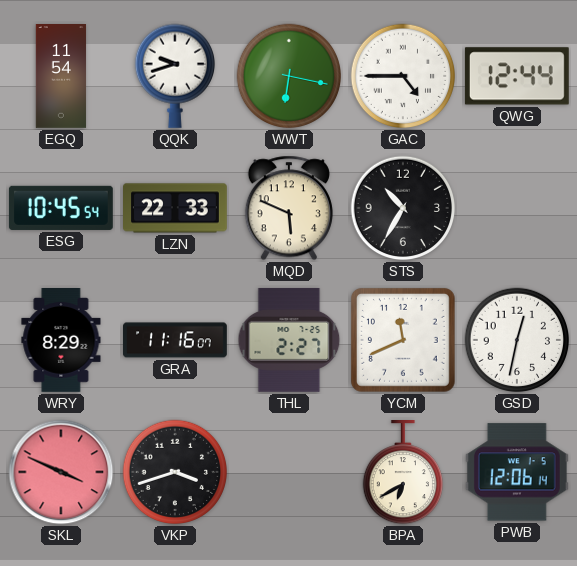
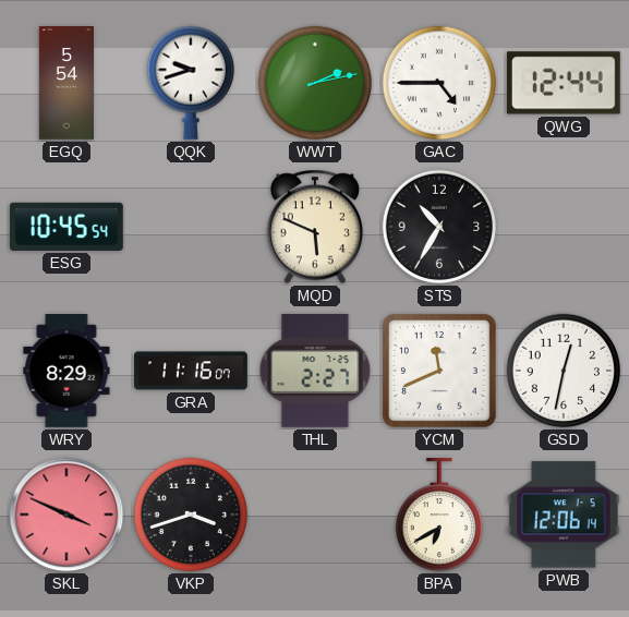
EGQ: 11:54 -> 5:54 (66, 84)
WWT: 6:17 -> 2:13 (315, 83)
LZN: 22:33 -> none (176, 208)
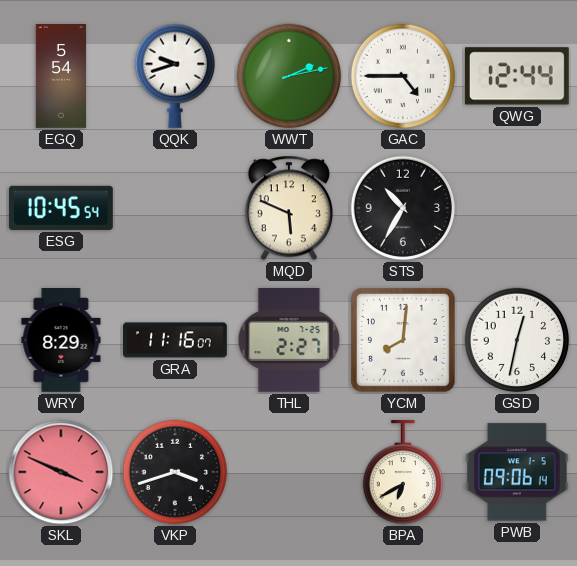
YCM: 11:41 -> 8:01 (403, 340)
PWB: 12:06 -> 09:06 (517, 472)
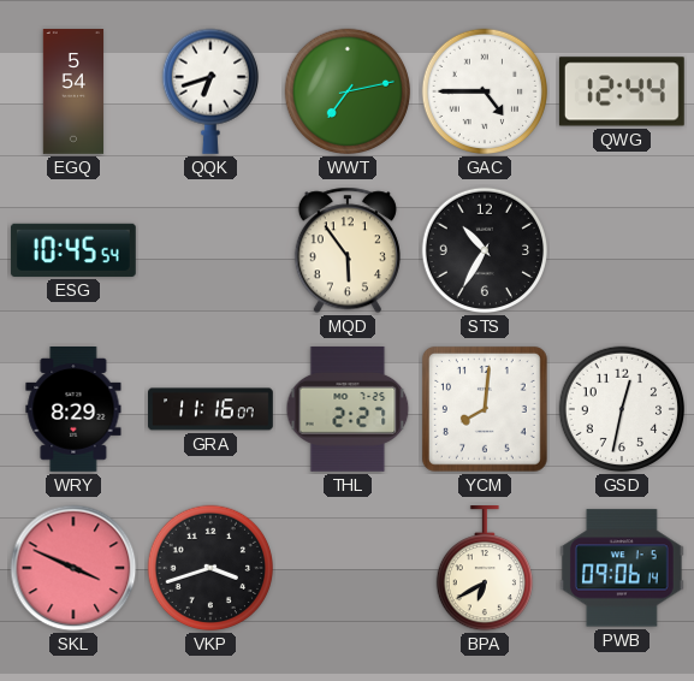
QQK: 9:42 -> 6:42 (209, 91)
WWT: 2:13 -> 7:13 (348, 91)
MQD: 5:49 -> 5:54 (348, 250)
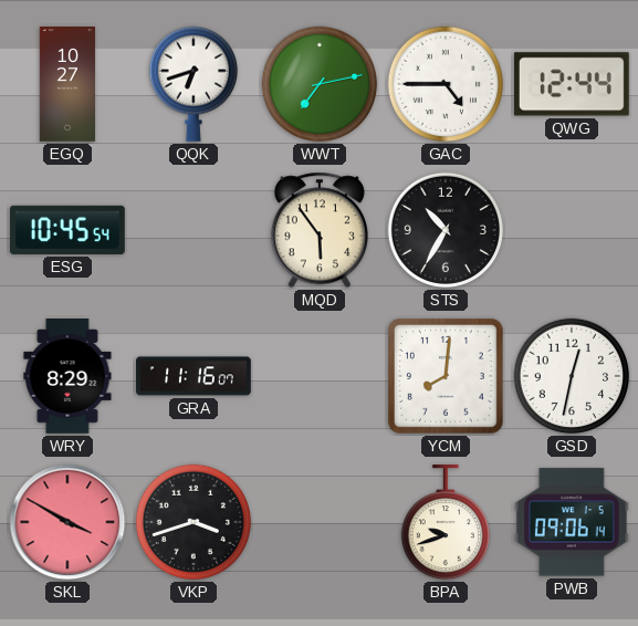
EGQ: 5:54 -> 10:27 (67, 85)
THL: 2:27 -> none (348, 409)
SKL: 3:49 -> 3:50 (67, 522)
BPA: 6:40 -> 9:42 (444, 522)
